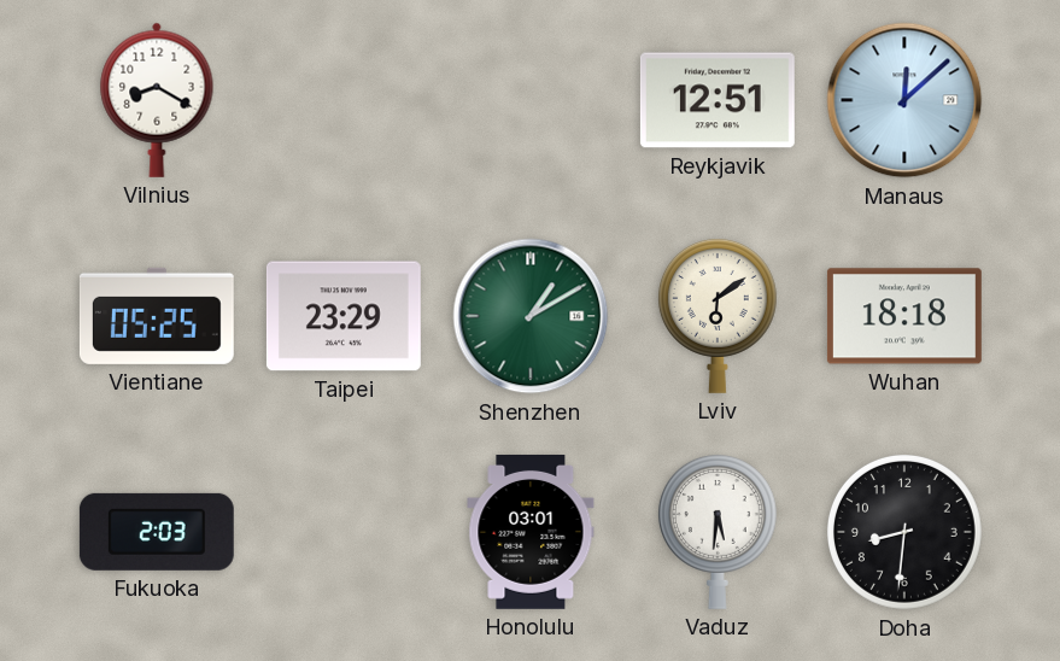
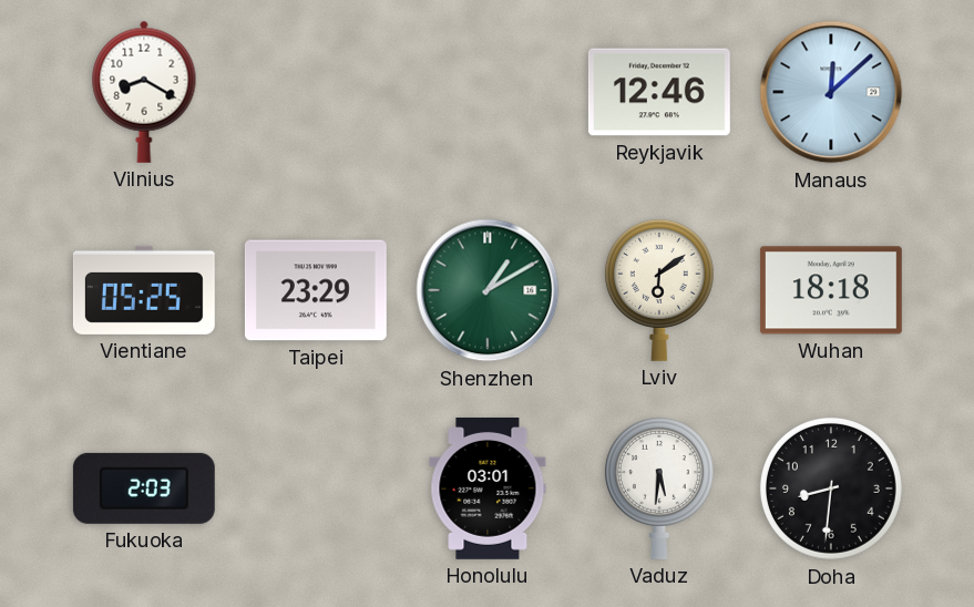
Reykjavik: 12:51 -> 12:46 (659, 92)
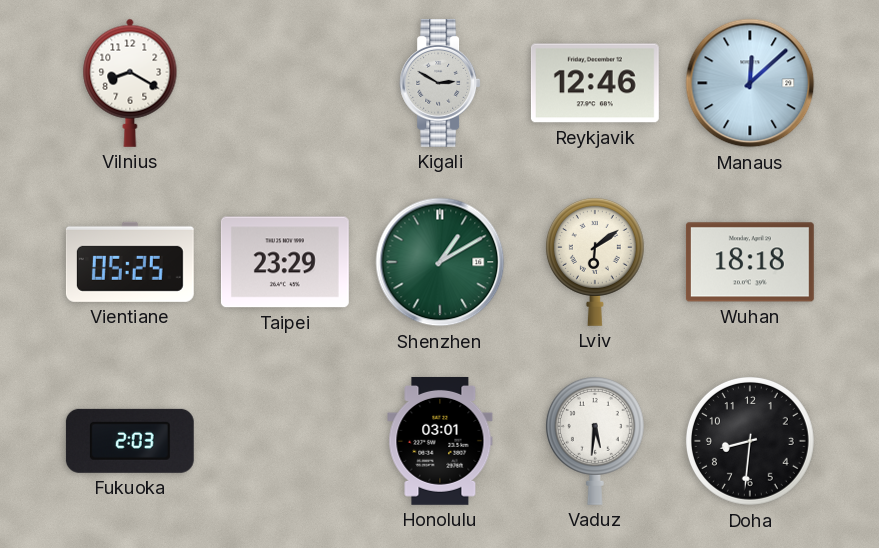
Kigali: none -> 2:50 (440, 83)
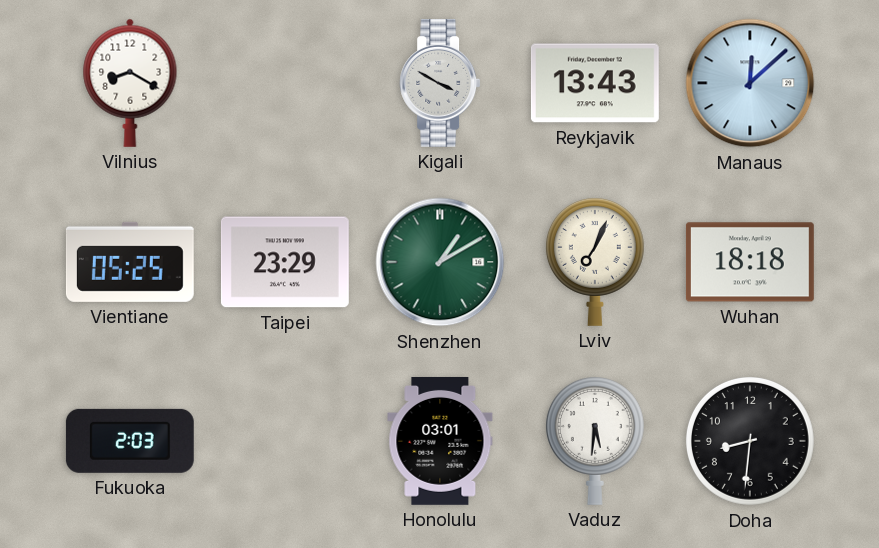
Kigali: 2:50 -> 3:50 (440, 83)
Reykjavik: 12:46 -> 13:43 (595, 83)
Lviv: 6:09 -> 7:04 (595, 262)
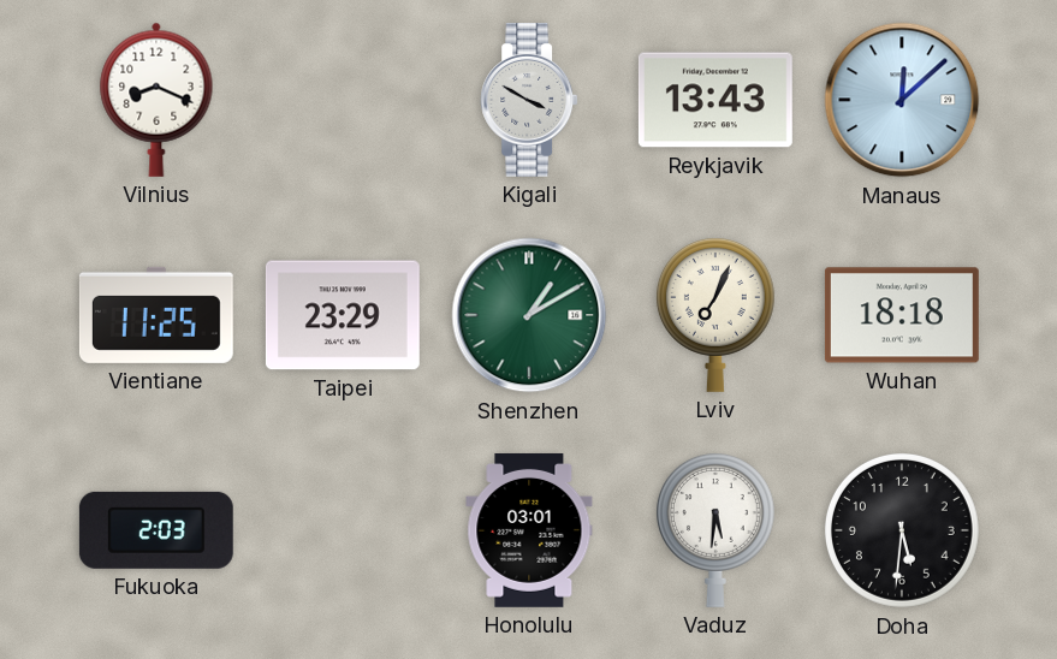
Vilnius: 8:20 -> 8:19 (156, 100)
Vientiane: 05:25 -> 11:25 (156, 315)
Doha: 8:31 -> 5:31 (902, 530)
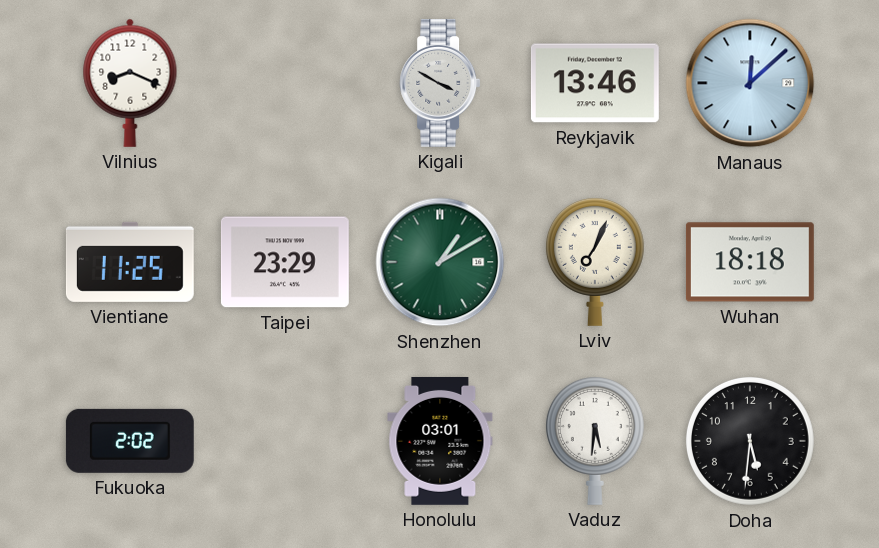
Reykjavik: 13:43 -> 13:46 (595, 83)
Fukuoka: 2:03 -> 2:02 (130, 441)
